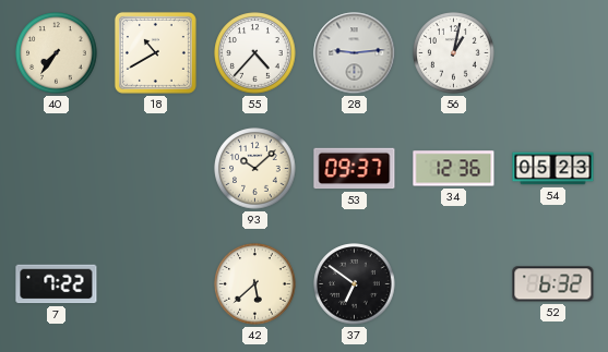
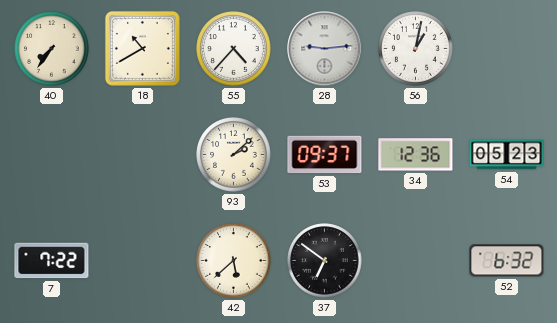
93: 10:08 -> 2:08 (234, 155)
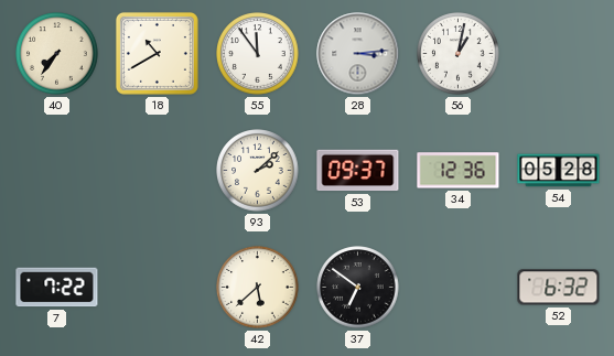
55: 4:37 -> 11:54 (258, 54)
28: 9:14 -> 3:14 (358, 54)
54: 05:23 -> 05:28 (559, 171)
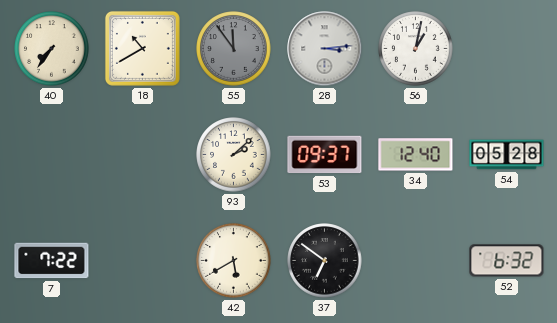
55 dial: white -> grey (234, 49)
34: 12:36 -> 12:40 (416, 155)
42: 5:38 -> 5:40 (234, 261)
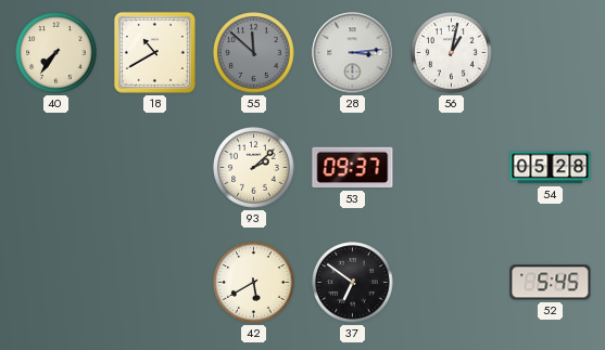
55: 11:54 -> 11:52 (254, 53)
34: 12:40 -> none (416, 155)
7: 7:22 -> none (52, 261)
52: 6:32 -> 5:45 (551, 283)
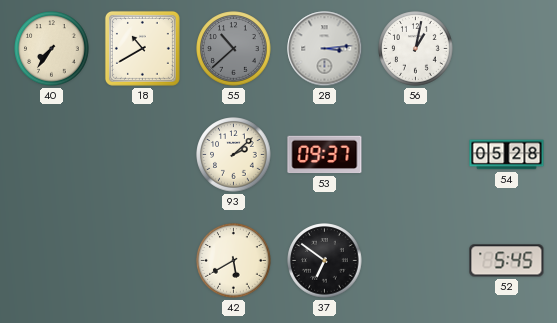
55: 11:52 -> 10:38 (234, 49)
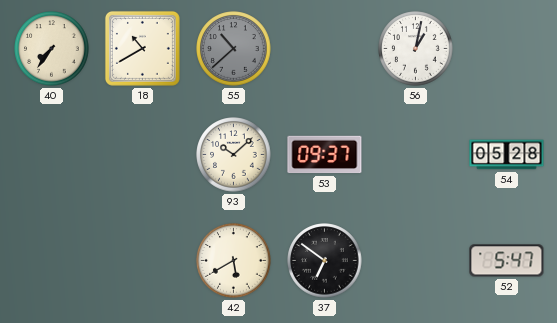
28: 3:14 -> none (325, 49)
93: 2:08 -> 10:08 (234, 155)
52: 5:45 -> 5:47 (507, 261)
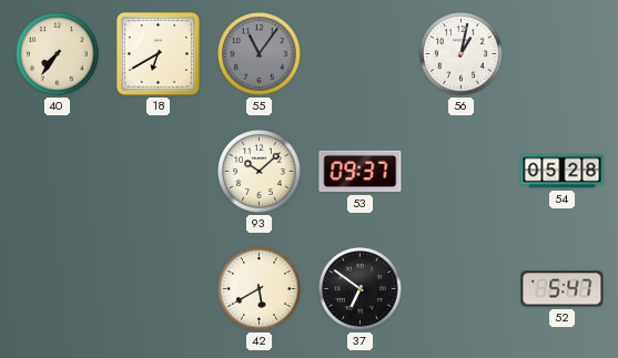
18: 10:40 -> 6:40 (158, 53)
55: 10:38 -> 11:06 (260, 54)
